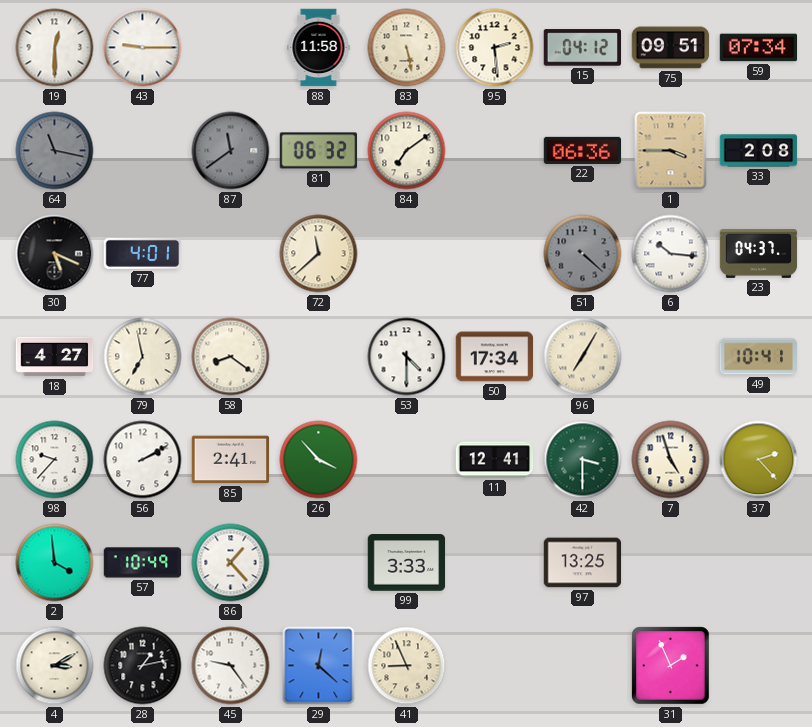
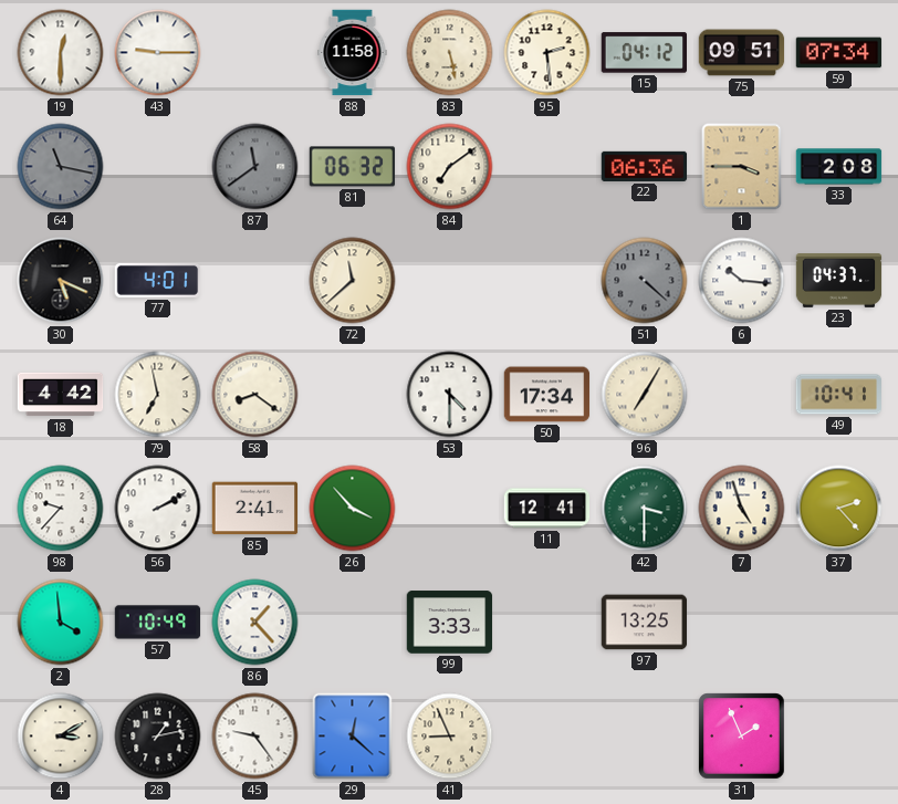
18: 4:27 -> 4:42 (61, 395)
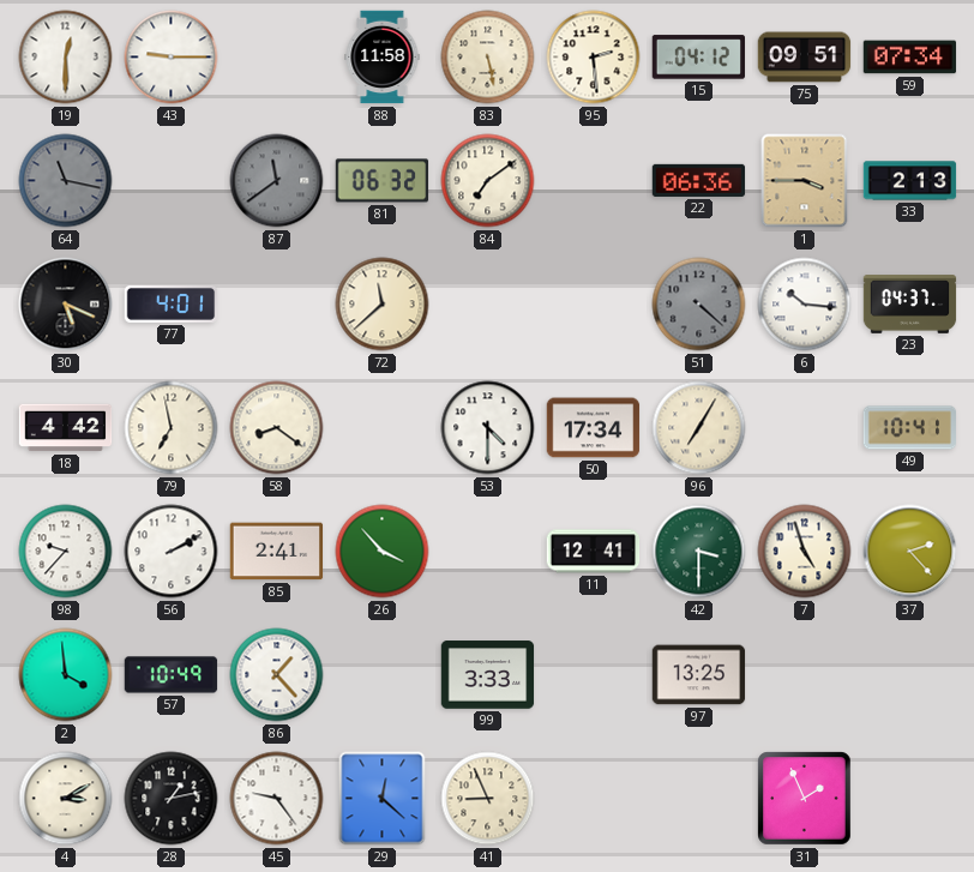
33: 2:08 -> 2:13 (910, 181)
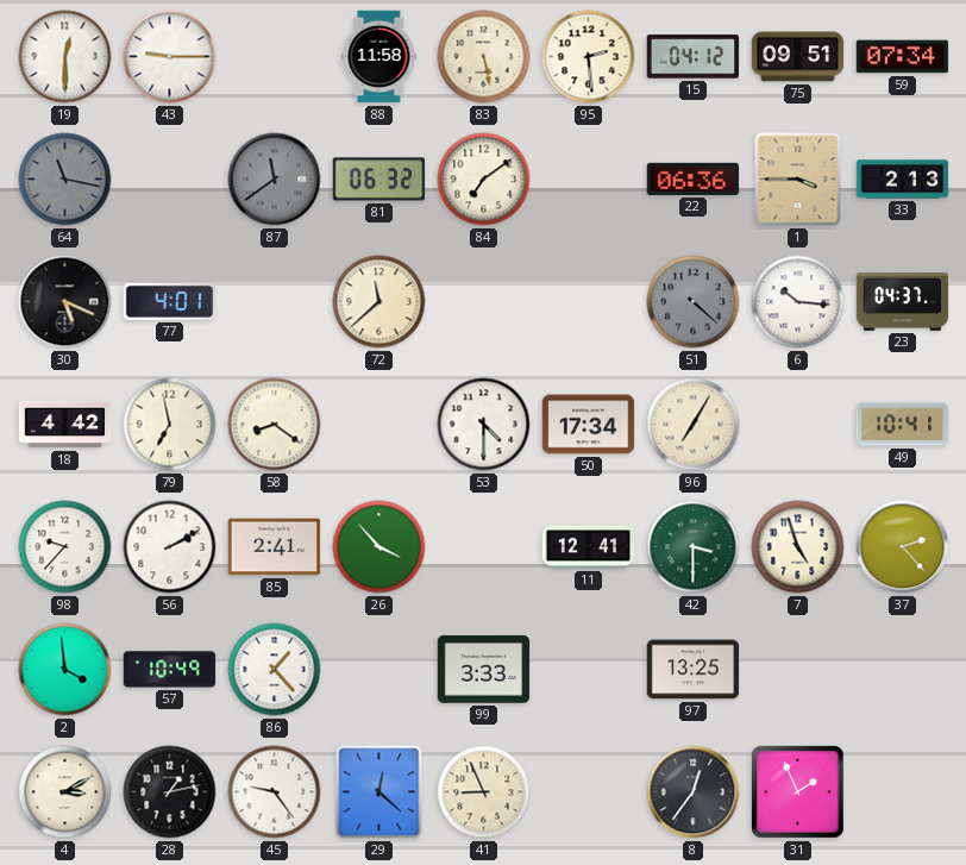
8: none -> 12:36 (694, 792)
